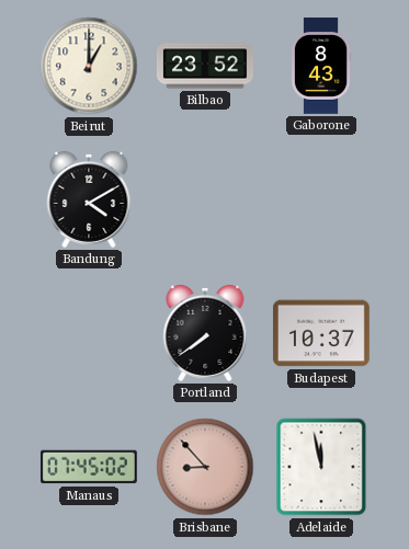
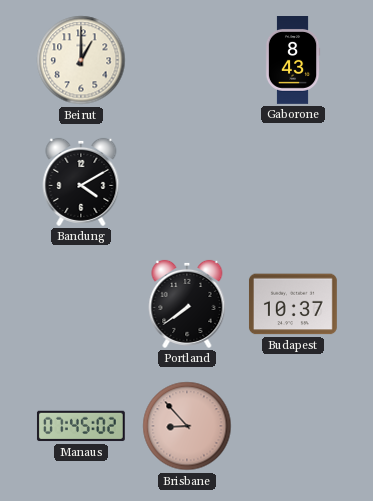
Bilbao: 23:52 -> none (205, 66)
Adelaide: 11:58 -> none (321, 467)
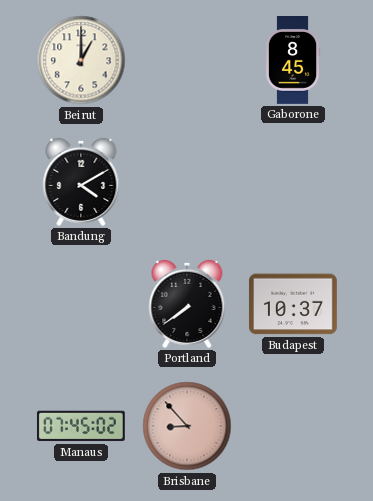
Gaborone: 8:43 -> 8:45 (293, 61)
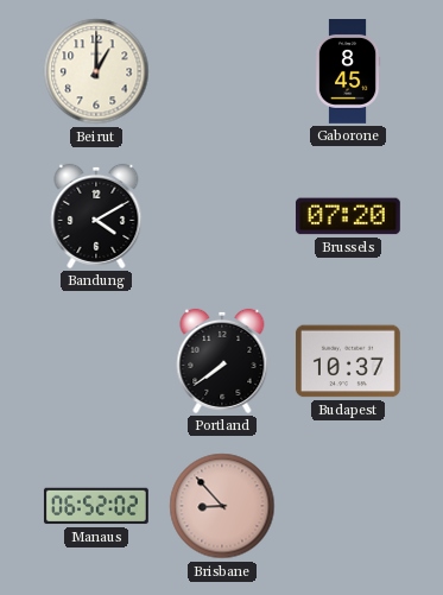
Brussels: none -> 07:20 (348, 216)
Manaus: 07:45 -> 06:52 (96, 506)
